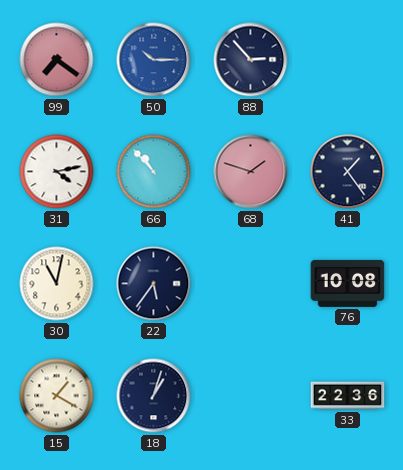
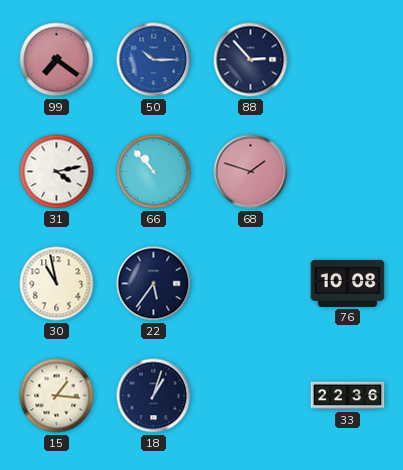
41: 1:24 -> none (348, 172)
30: 11:02 -> 10:58 (57, 284)
15: 1:20 -> 1:16 (57, 396)
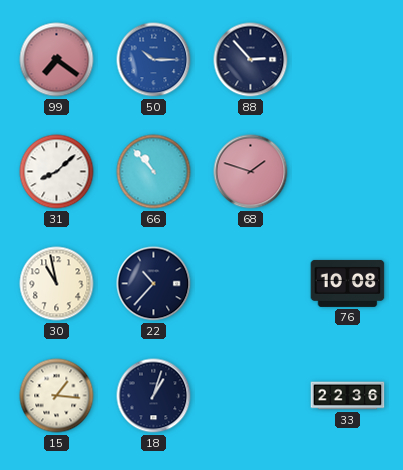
31: 4:13 -> 8:08 (57, 172)
22: 5:36 -> 10:37 (154, 284)
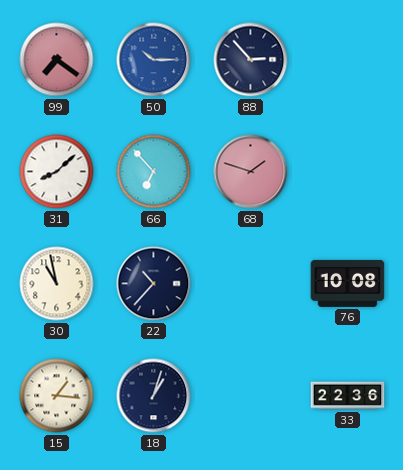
66: 10:53 -> 6:53 (154, 172)
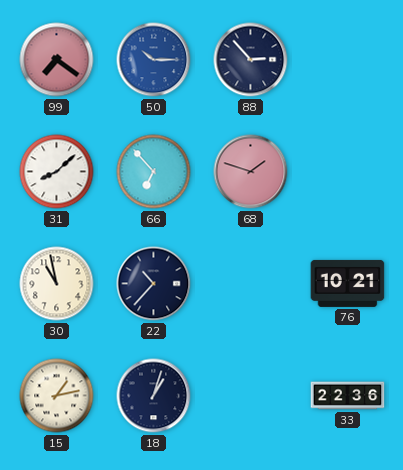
76: 10:08 -> 10:21 (348, 283)
15: 1:16 -> 1:13 (57, 396)
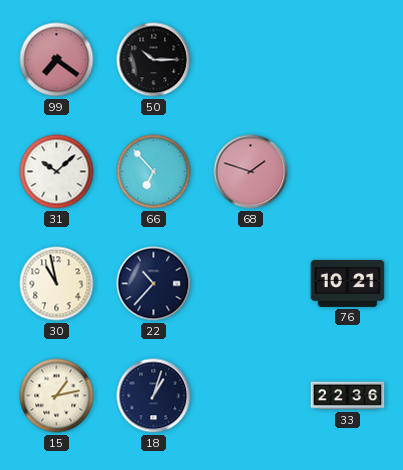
50 dial: blue -> black (154, 60)
88: 2:53 -> none (251, 60)
31: 8:08 -> 10:08 (57, 172)
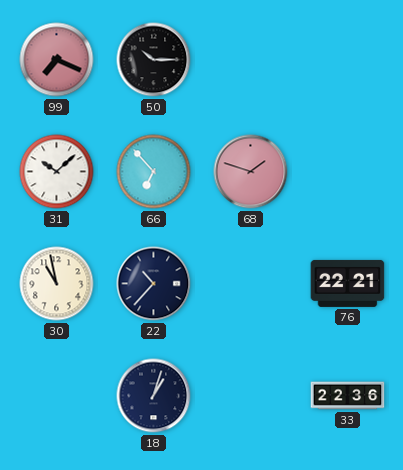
99: 7:21 -> 7:19 (57, 60)
76: 10:21 -> 22:21 (348, 283)
15: 1:13 -> none (57, 396)
